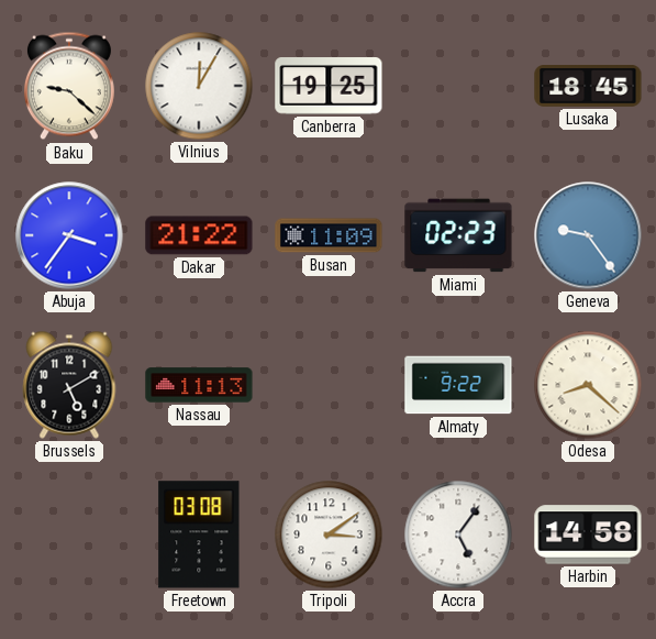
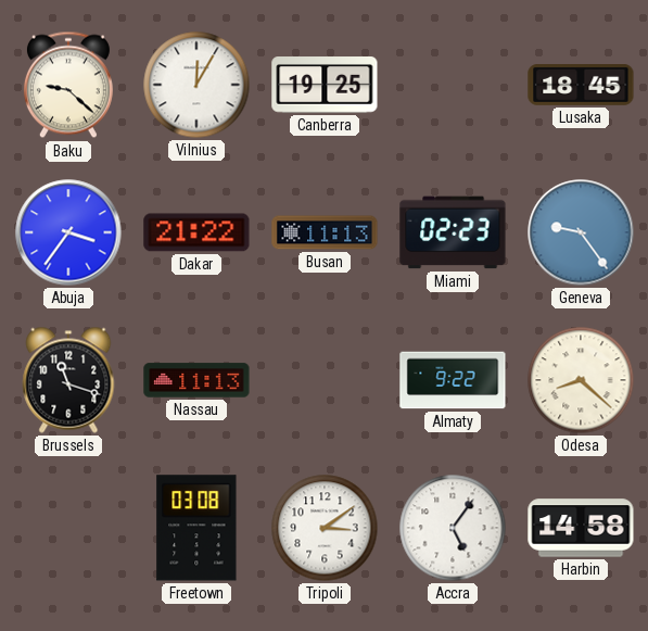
Busan: 11:09 -> 11:13 (325, 232)
Brussels: 5:10 -> 11:18 (68, 380)
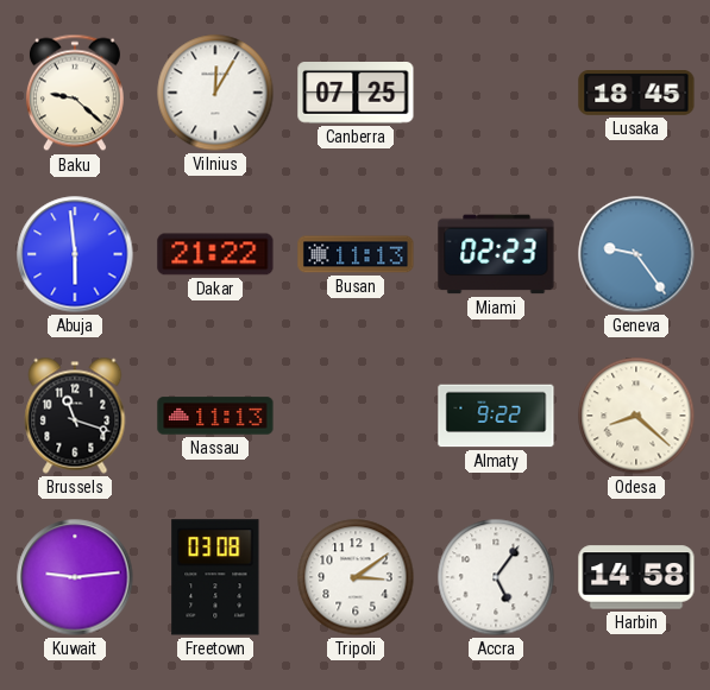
Canberra: 19:25 -> 07:25 (356, 93)
Abuja: 3:36 -> 5:59 (75, 254)
Kuwait: none -> 9:14 (75, 577)
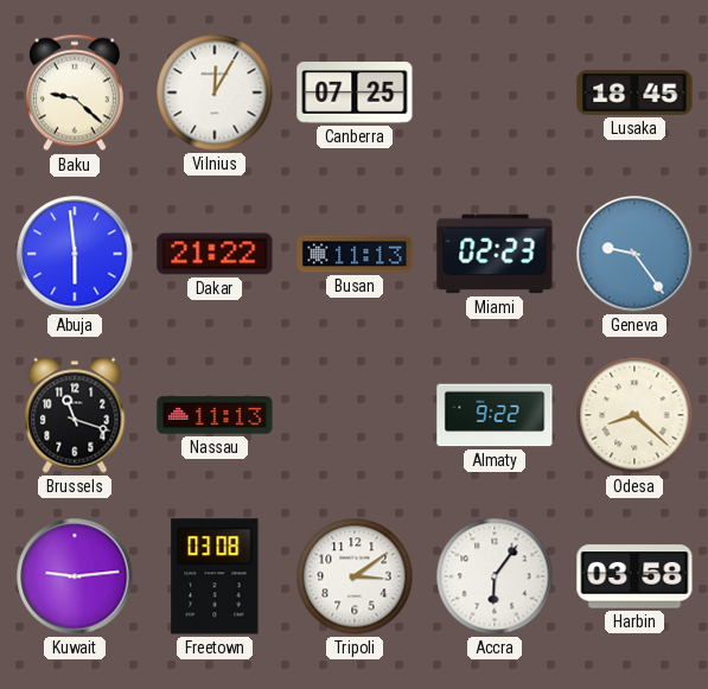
Accra: 5:06 -> 6:06 (495, 576)
Harbin: 14:58 -> 03:58 (634, 576)
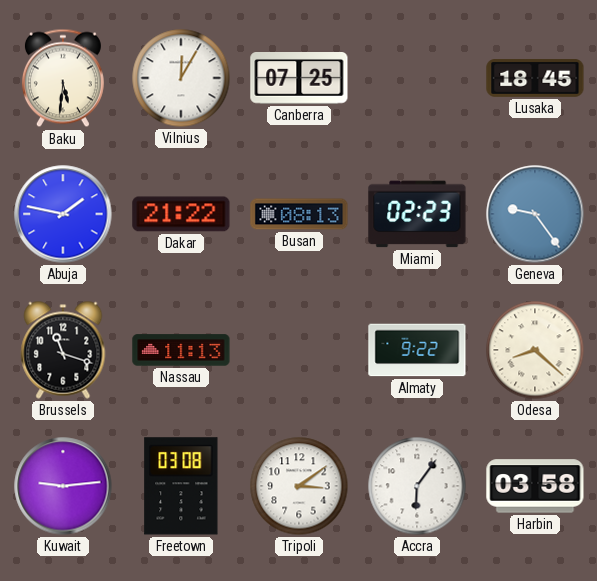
Baku: 9:22 -> 5:31 (63, 78)
Abuja: 5:59 -> 1:47 (63, 214)
Busan: 11:13 -> 08:13 (299, 214)
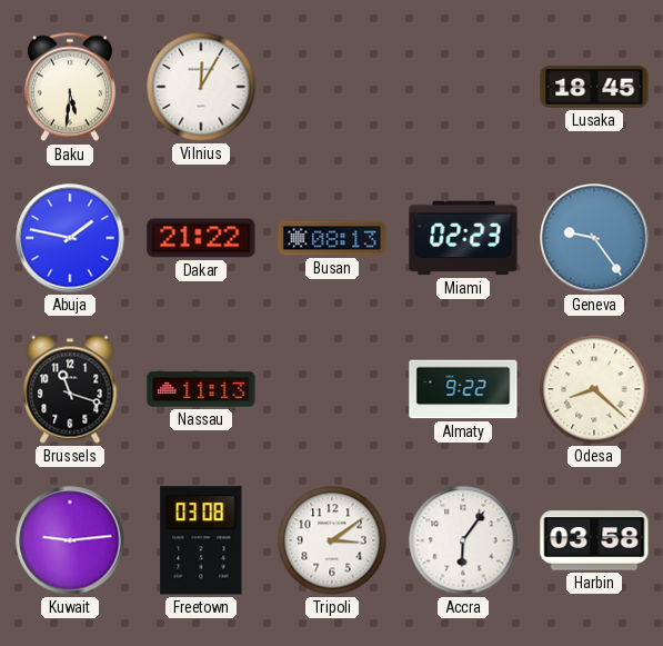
Canberra: 07:25 -> none (299, 78)
